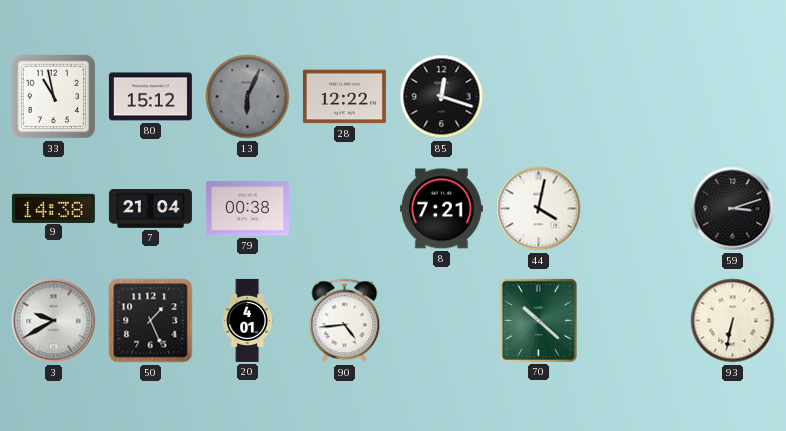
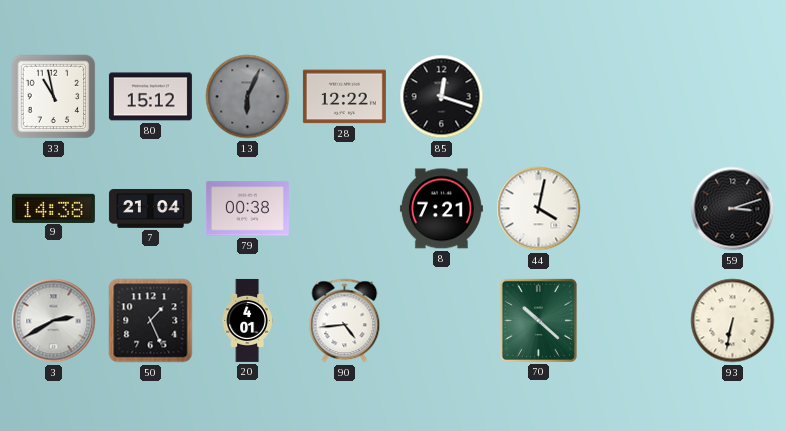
3: 9:40 -> 2:40 (54, 321)
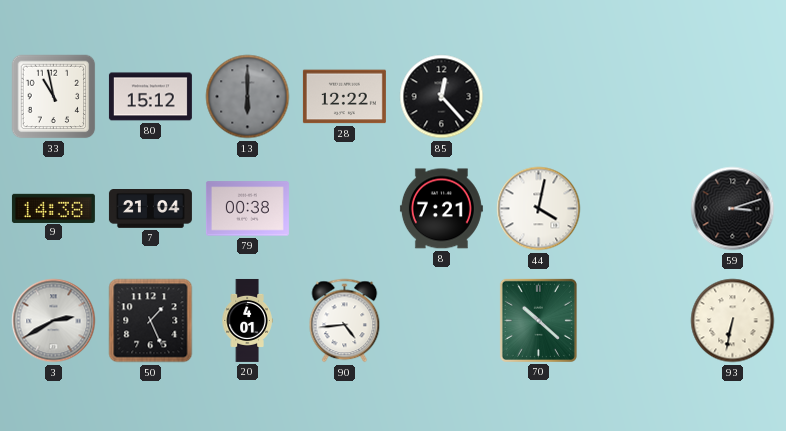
13: 6:04 -> 6:00 (248, 97)
85: 12:18 -> 12:23 (442, 97)
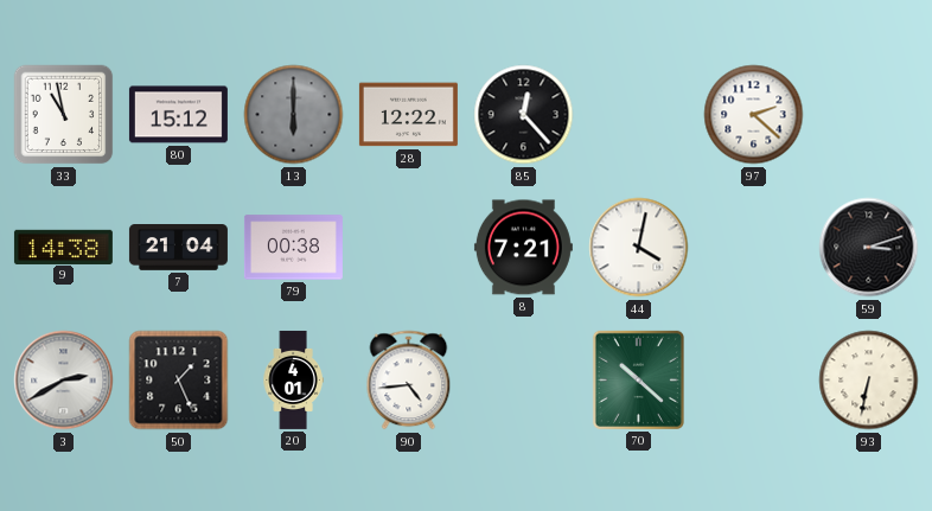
97: none -> 2:22 (754, 115)
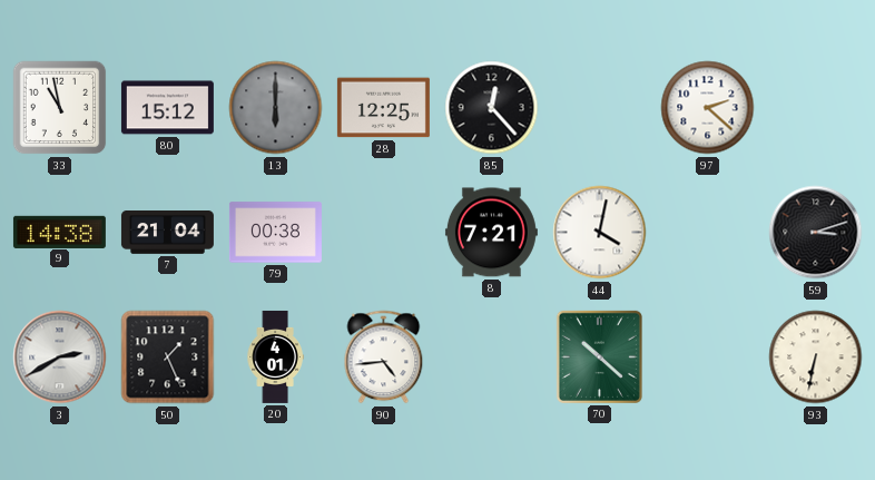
28: 12:22 -> 12:25 (383, 108)
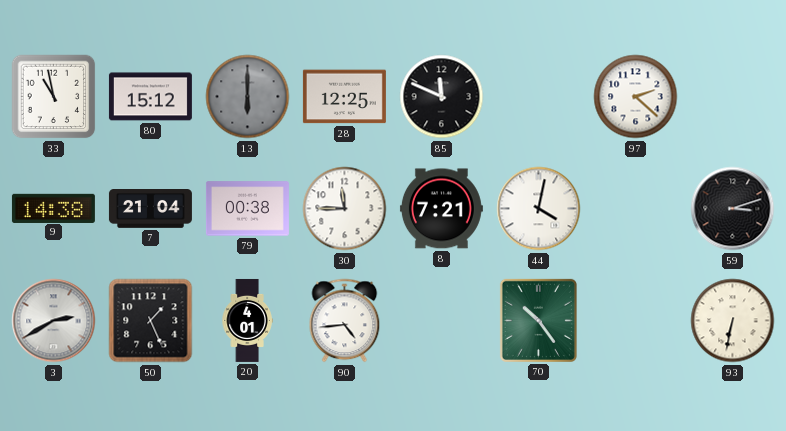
85: 12:23 -> 11:49 (442, 97)
30: none -> 11:45 (345, 209)
70: 10:22 -> 10:24 (538, 320)
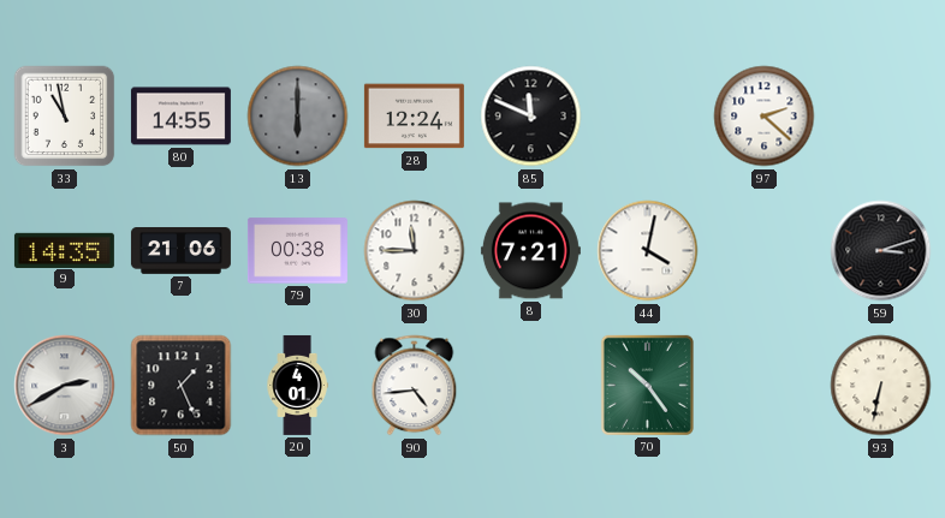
80: 15:12 -> 14:55 (180, 117)
28: 12:25 -> 12:24 (414, 117)
9: 14:38 -> 14:35 (64, 250)
7: 21:04 -> 21:06 (180, 251)
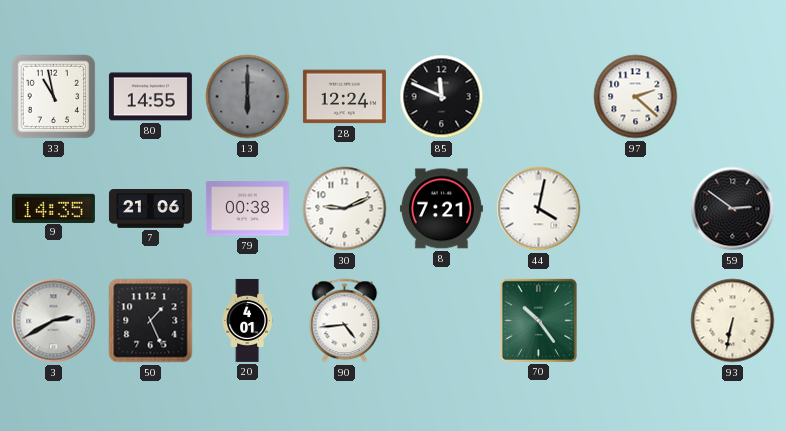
30: 11:45 -> 9:11 (345, 209)
59: 3:12 -> 2:51 (733, 209)
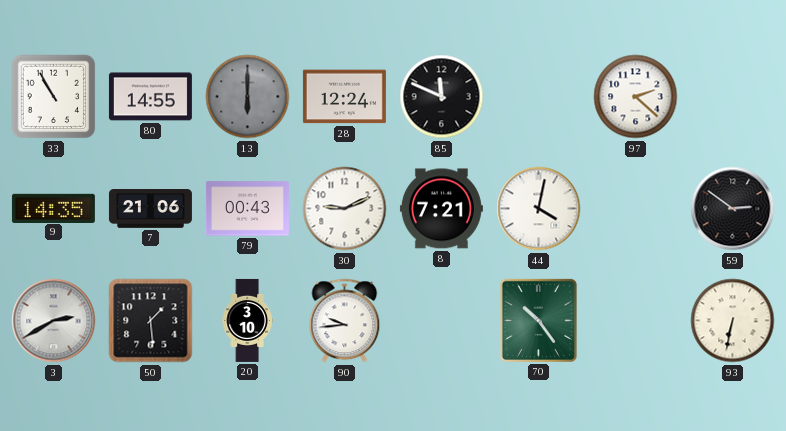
33: 10:58 -> 10:55 (54, 97)
79: 00:38 -> 00:43 (247, 209)
50: 1:26 -> 1:29 (151, 321)
20: 4:01 -> 3:10 (247, 320)
90: 4:44 -> 9:44 (345, 321)
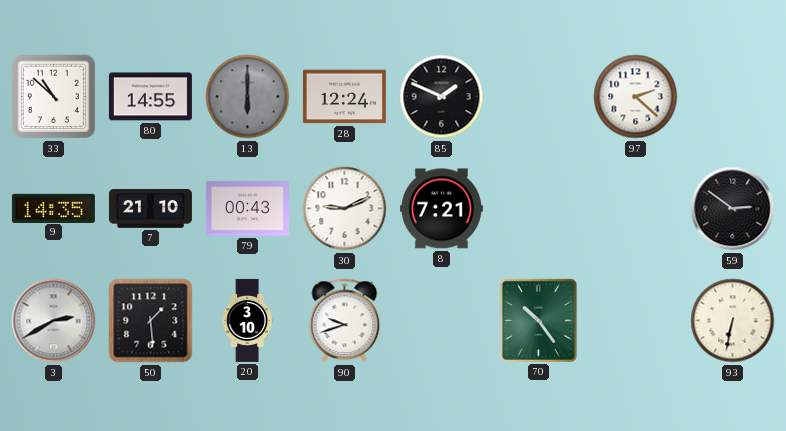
33: 10:55 -> 10:52 (54, 97)
85: 11:49 -> 1:49 (442, 97)
7: 21:06 -> 21:10 (150, 209)
44: 4:02 -> none (539, 209)
90: 9:44 -> 9:42 (345, 321)
